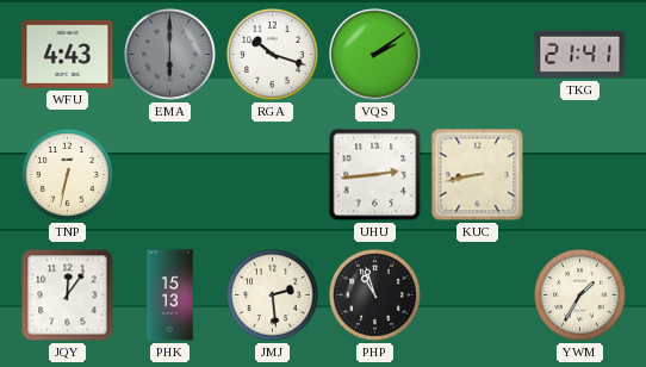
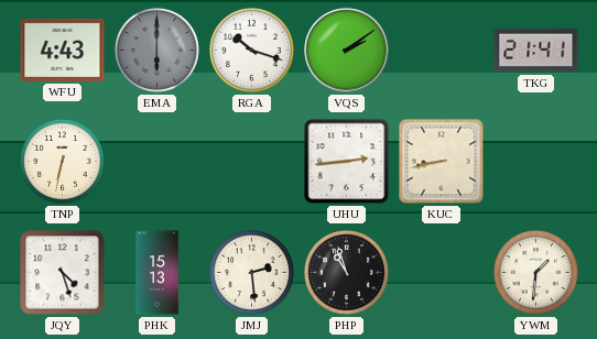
JQY: 12:06 -> 4:27 (63, 273)
YWM: 1:35 -> 1:31 (536, 273)
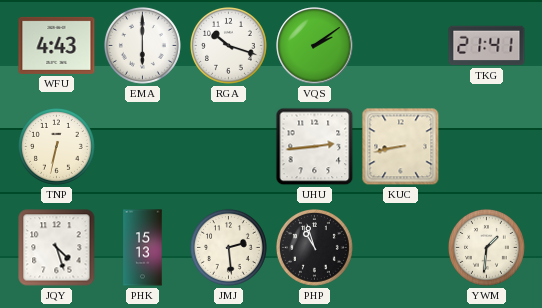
EMA dial: grey -> white (143, 46)
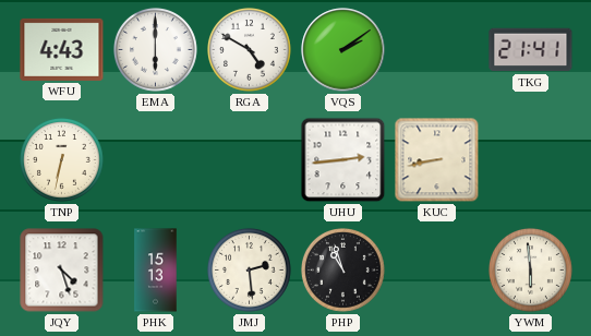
RGA: 10:18 -> 4:50 (250, 50)
YWM: 1:31 -> 5:59 (531, 271)
